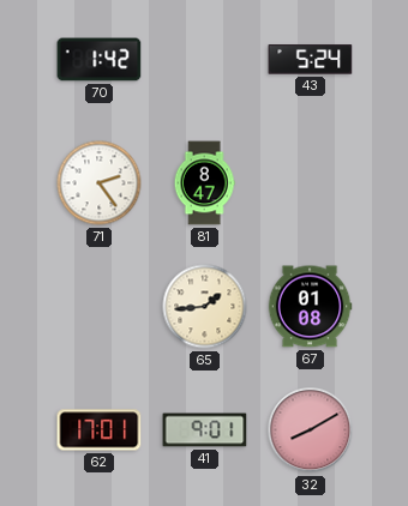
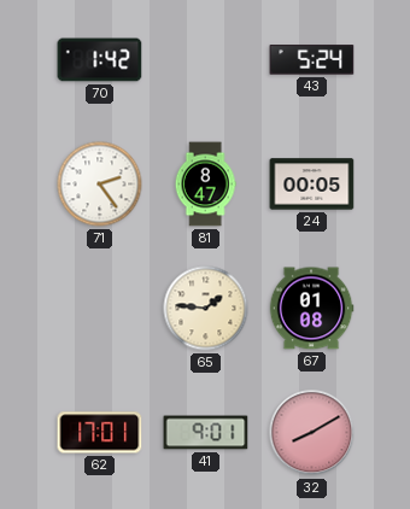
24: none -> 00:05 (312, 185)
65: 1:44 -> 1:46 (206, 309)
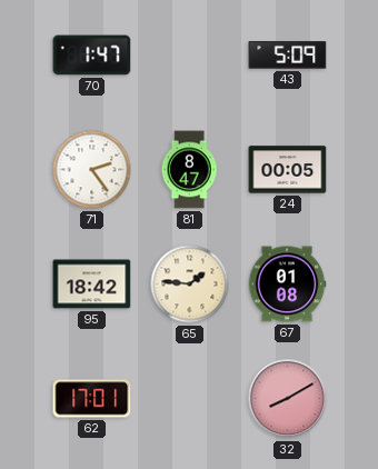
70: 1:42 -> 1:47 (92, 56)
43: 5:24 -> 5:09 (288, 56)
95: none -> 18:42 (92, 285)
41: 9:01 -> none (206, 433)
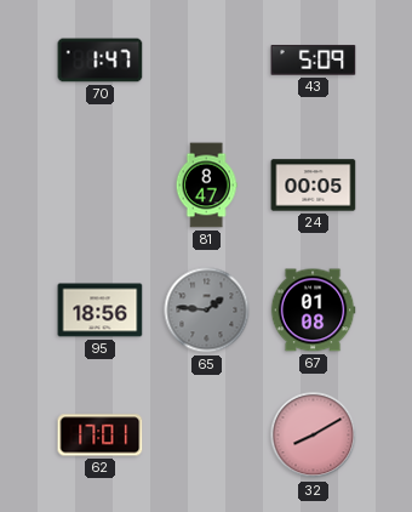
71: 2:24 -> none (92, 170)
95: 18:42 -> 18:56 (101, 311)
65 dial: cream -> grey (207, 311)
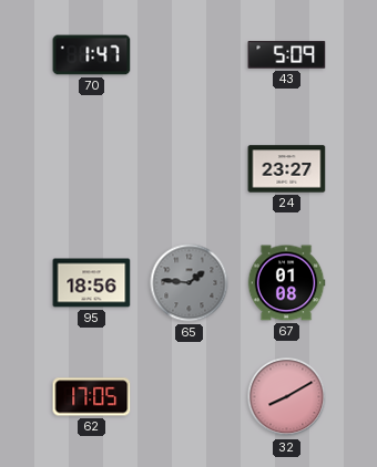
81: 8:47 -> none (206, 186)
24: 00:05 -> 23:27 (287, 169)
62: 17:01 -> 17:05 (92, 397)
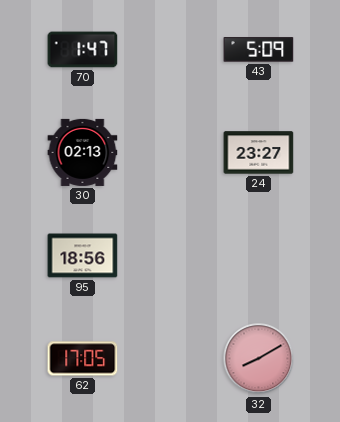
30: none -> 02:13 (83, 152)
65: 1:46 -> none (190, 283)
67: 01:08 -> none (286, 283)
